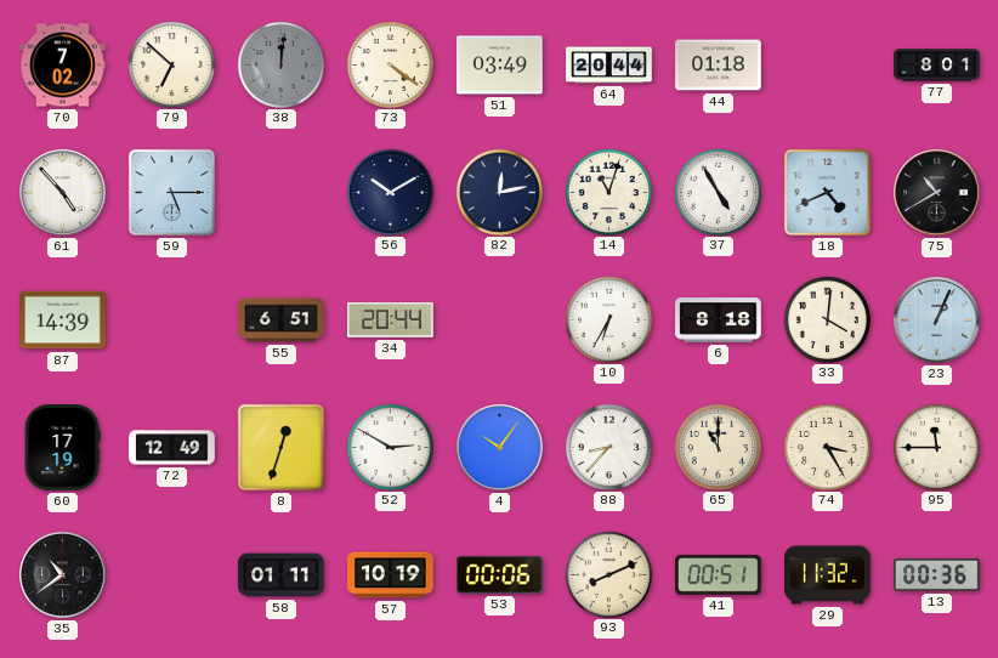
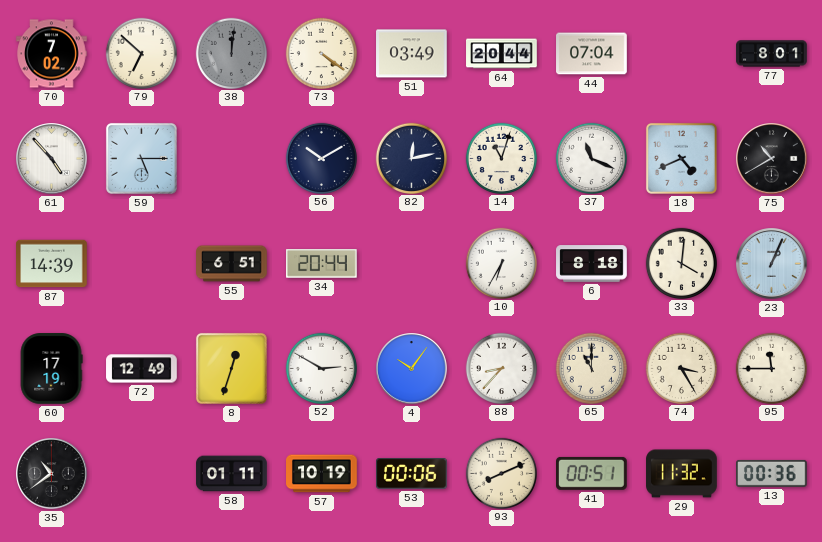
44: 01:18 -> 07:04 (592, 54)
37: 4:55 -> 11:19 (591, 158)
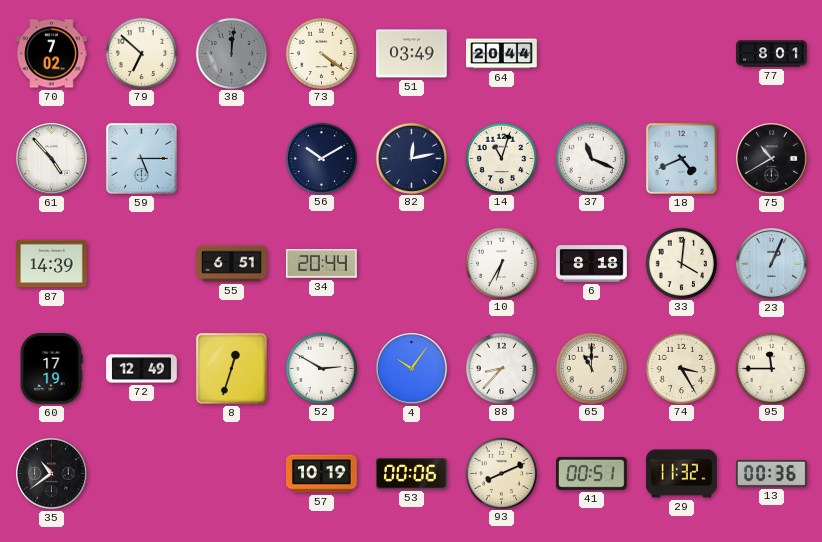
44: 07:04 -> none (592, 54)
58: 01:11 -> none (232, 474)
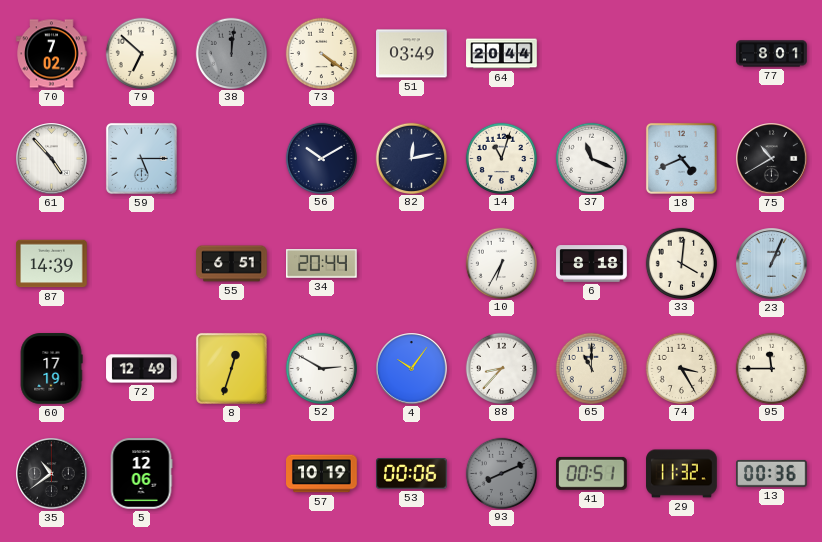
5: none -> 12:06 (141, 474)
93 dial: cream -> grey (501, 473)
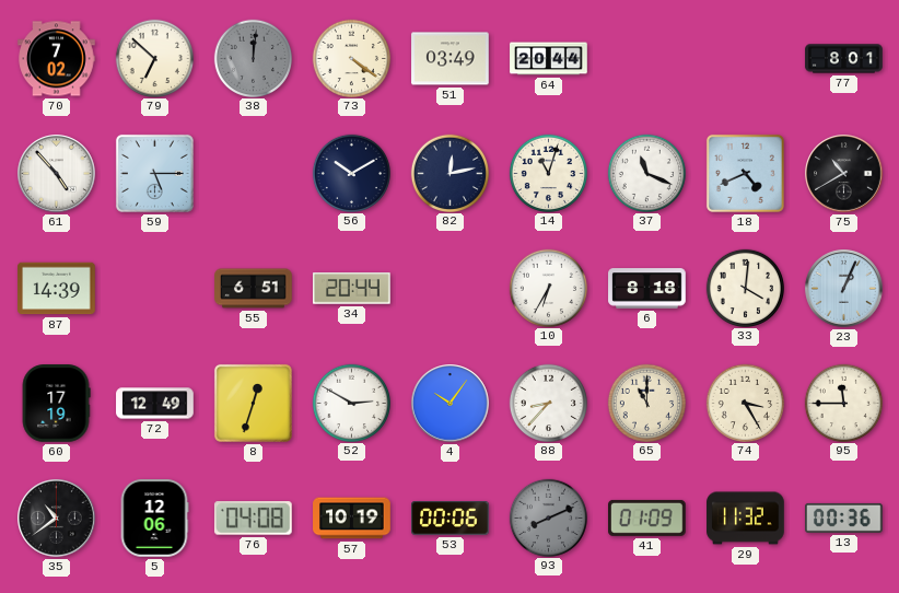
76: none -> 04:08 (253, 519)
41: 00:51 -> 01:09 (647, 518)
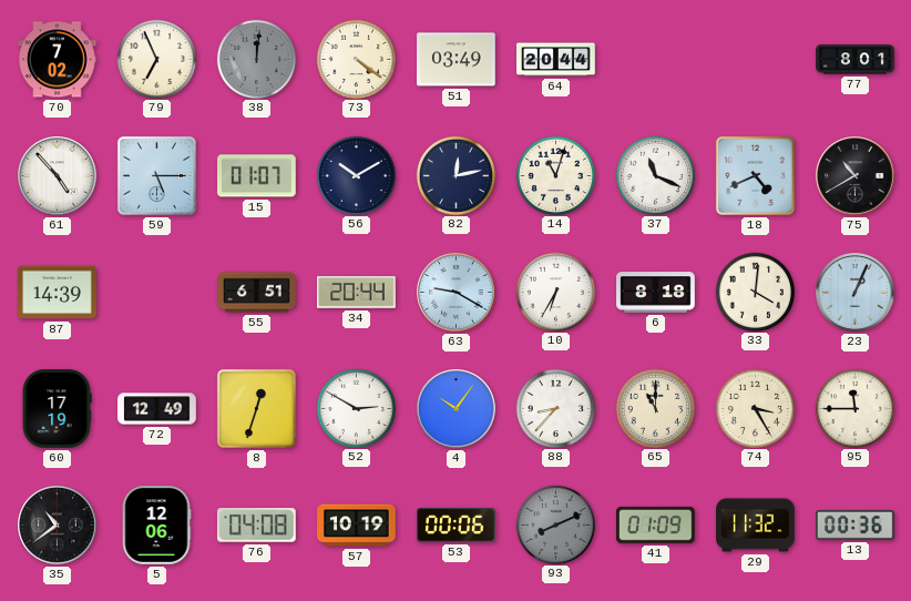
79: 6:52 -> 6:56 (156, 59)
15: none -> 01:07 (257, 176)
63: none -> 9:20 (457, 293)
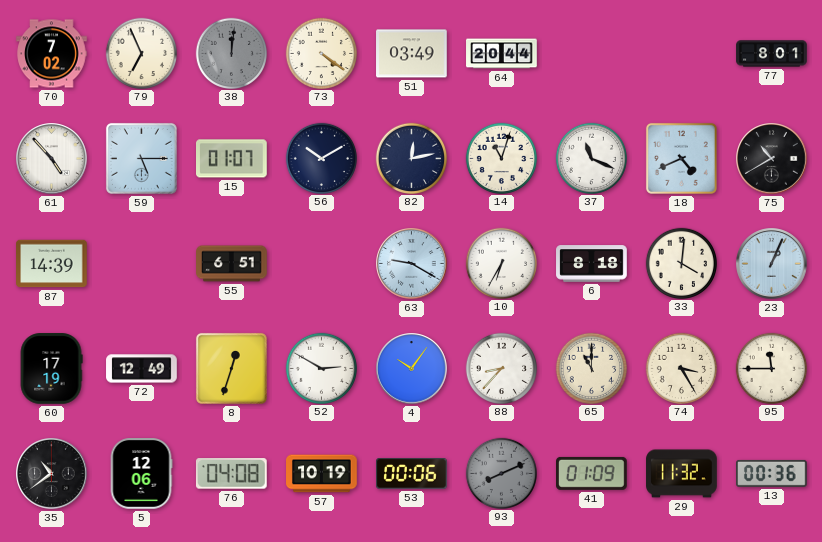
34: 20:44 -> none (357, 293)
